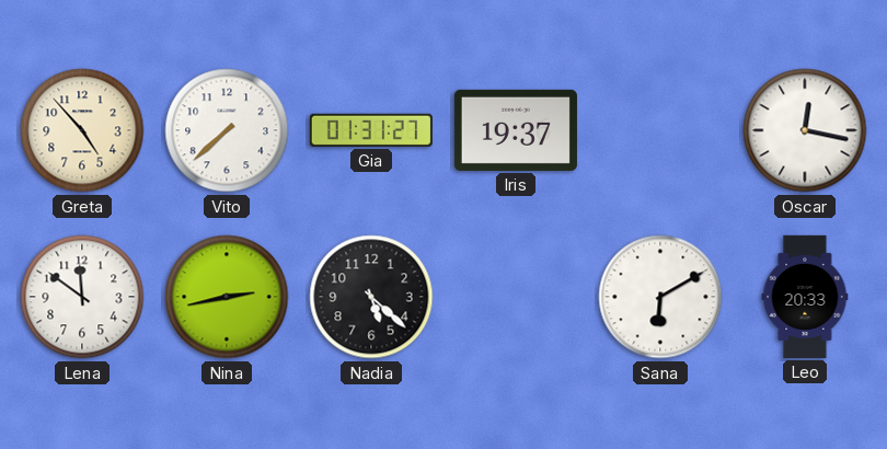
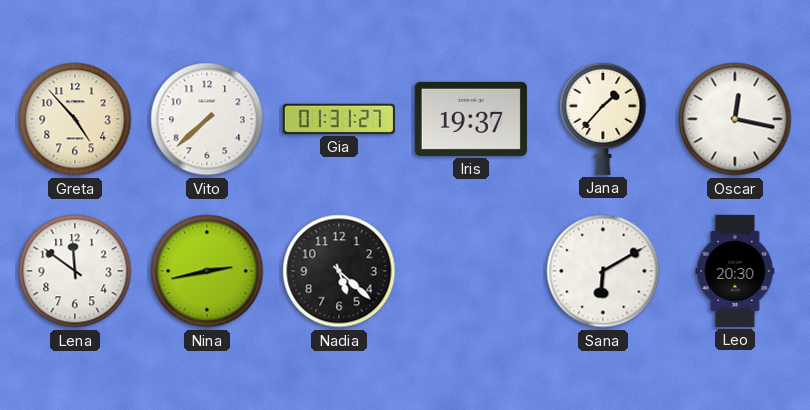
Jana: none -> 1:37 (603, 118)
Leo: 20:33 -> 20:30 (735, 271)
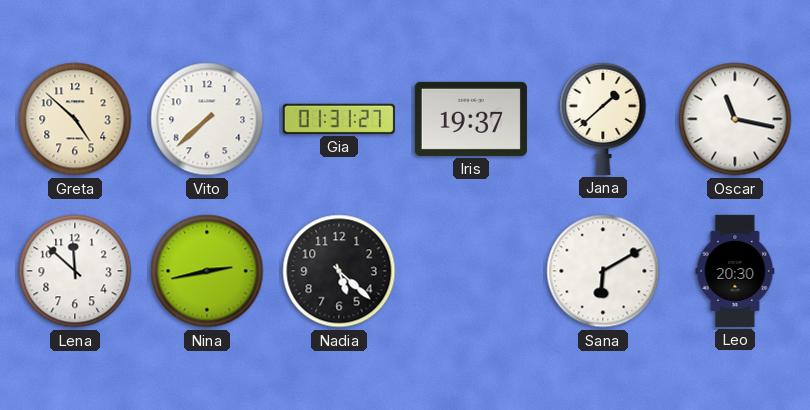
Greta: 4:53 -> 4:52 (75, 119)
Jana: 1:37 -> 1:38 (603, 118)
Oscar: 12:17 -> 11:17 (735, 119)
Lena: 11:51 -> 11:52 (75, 271)
